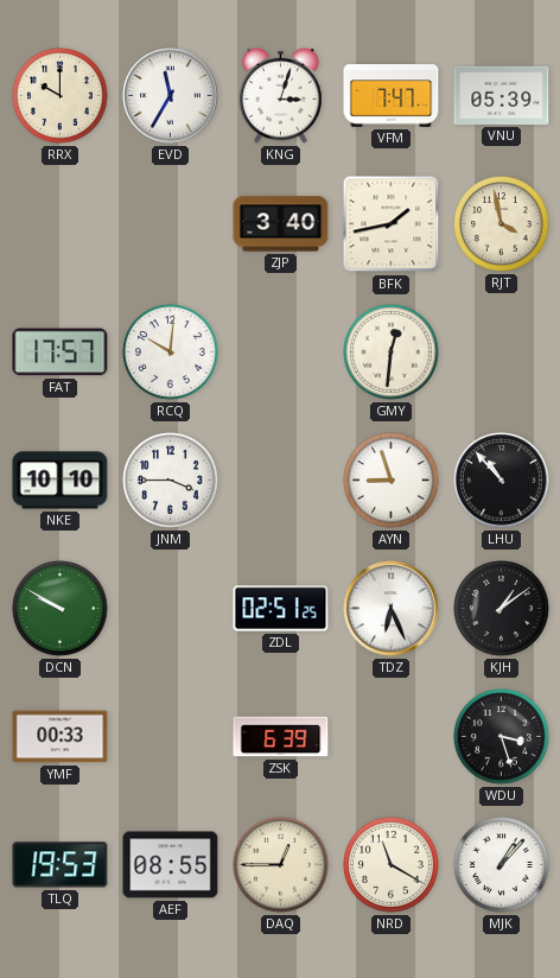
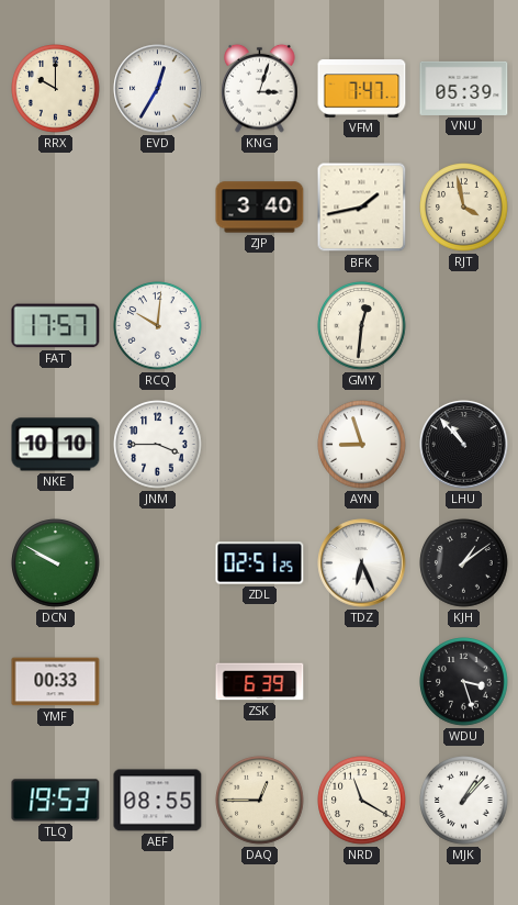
EVD: 11:35 -> 12:35 (158, 89)
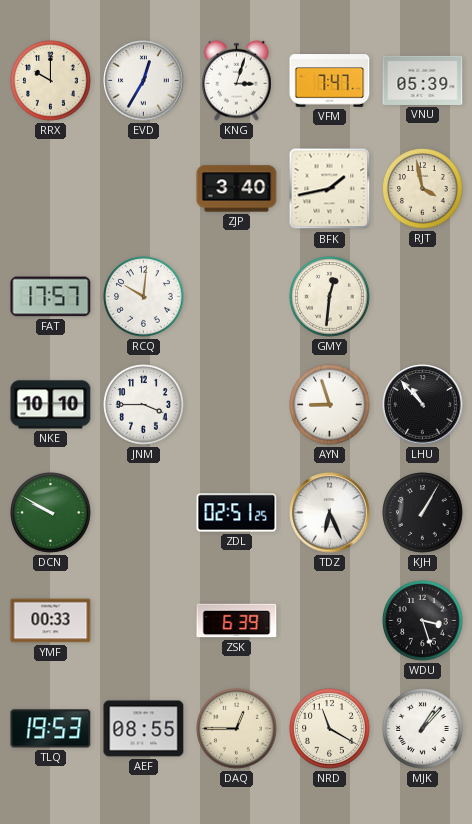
KJH: 1:09 -> 1:05 (423, 513)
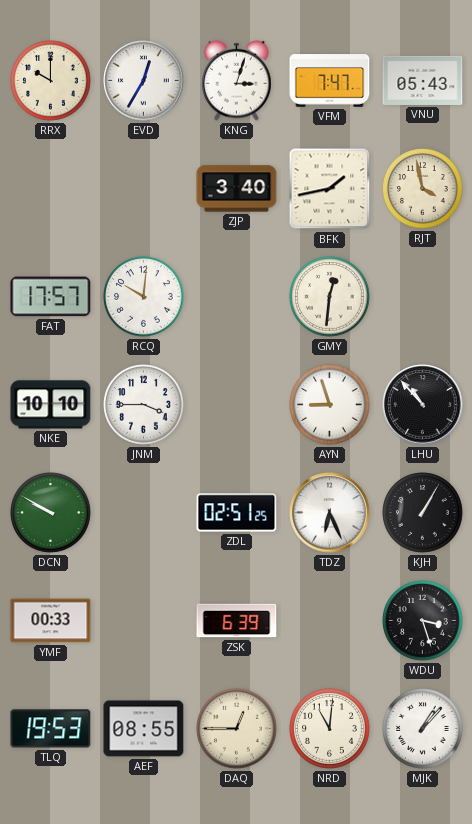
VNU: 05:39 -> 05:43 (423, 80)
NRD: 11:20 -> 11:01 (330, 729)
